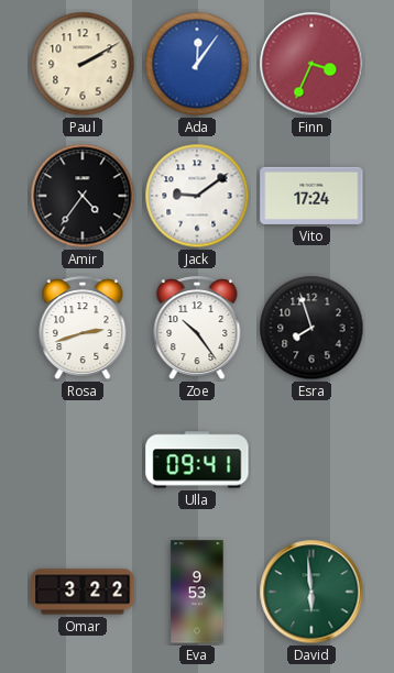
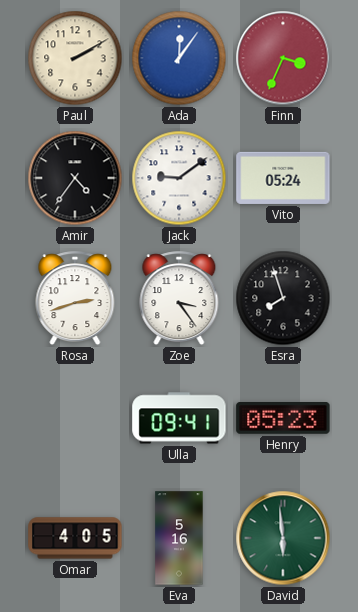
Vito: 17:24 -> 05:24 (283, 178)
Zoe: 10:24 -> 3:24 (179, 299)
Henry: none -> 05:23 (283, 418)
Omar: 3:22 -> 4:05 (75, 538)
Eva: 9:53 -> 5:16 (179, 538)
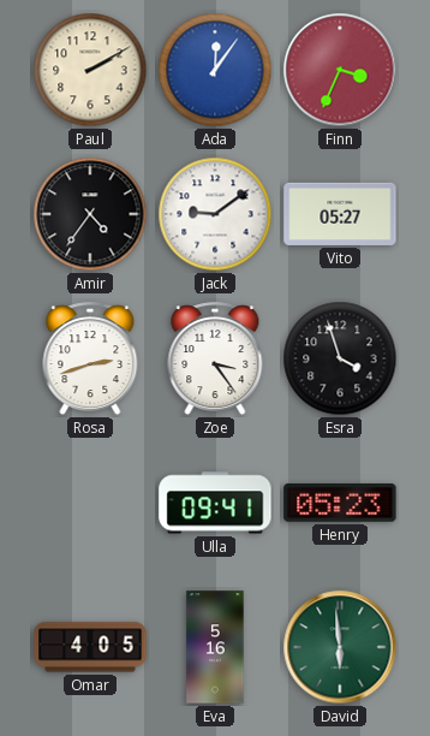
Vito: 05:24 -> 05:27 (340, 214)
Esra: 7:57 -> 3:57 (340, 358)
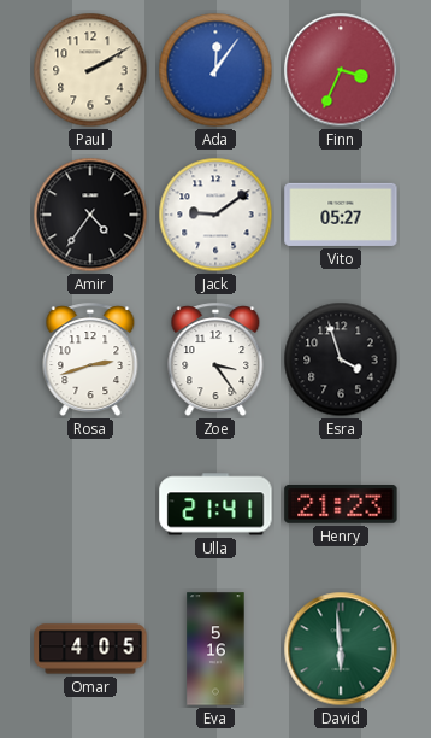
Ulla: 09:41 -> 21:41 (215, 504)
Henry: 05:23 -> 21:23 (341, 504)
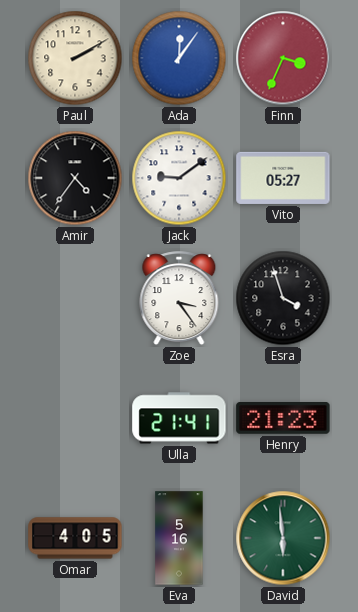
Rosa: 2:42 -> none (90, 361)
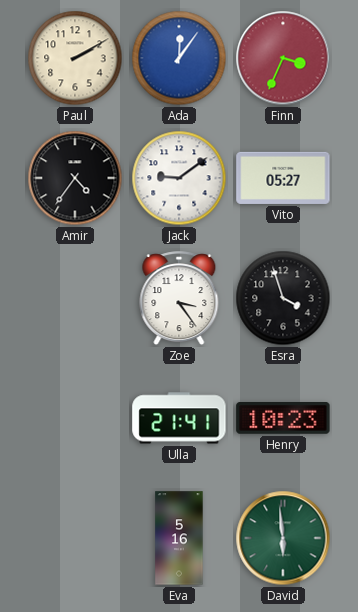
Henry: 21:23 -> 10:23 (283, 418)
Omar: 4:05 -> none (75, 538)
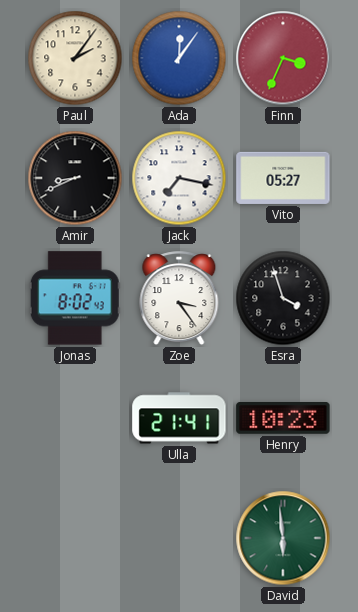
Paul: 2:10 -> 2:06 (75, 58)
Amir: 4:36 -> 8:41 (75, 178)
Jack: 9:09 -> 7:17 (179, 178)
Jonas: none -> 8:02 (75, 298)
Eva: 5:16 -> none (179, 538)
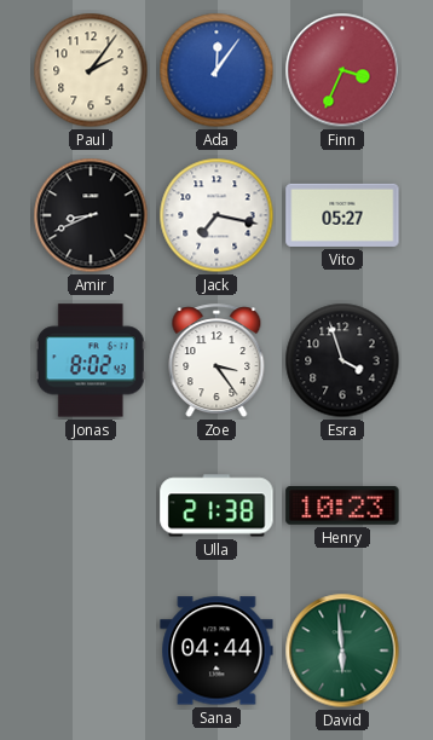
Ulla: 21:41 -> 21:38 (217, 505)
Sana: none -> 04:44 (217, 651)
